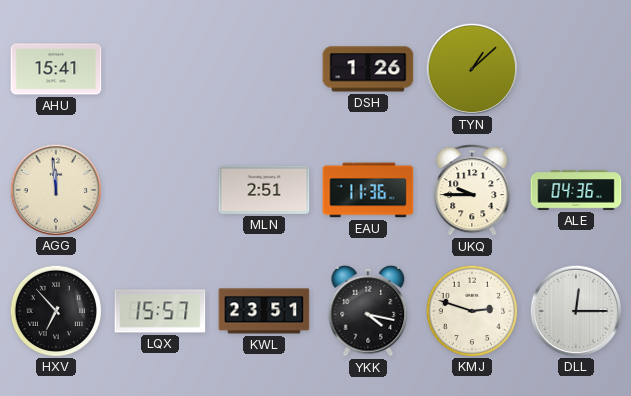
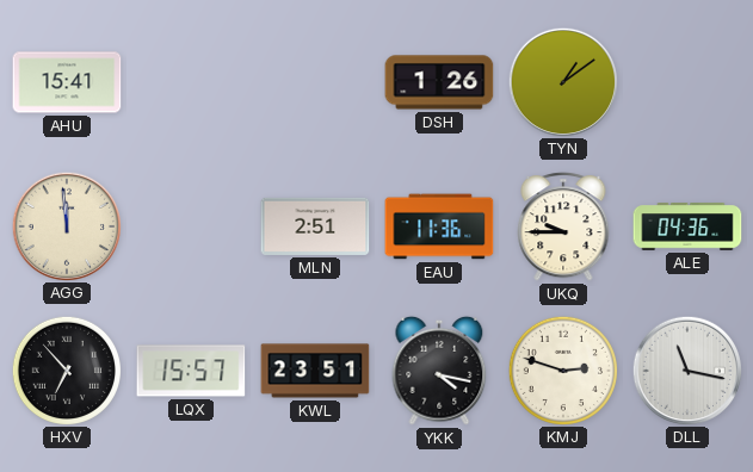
TYN: 1:08 -> 1:09 (562, 81)
DLL: 12:15 -> 11:17 (686, 369)
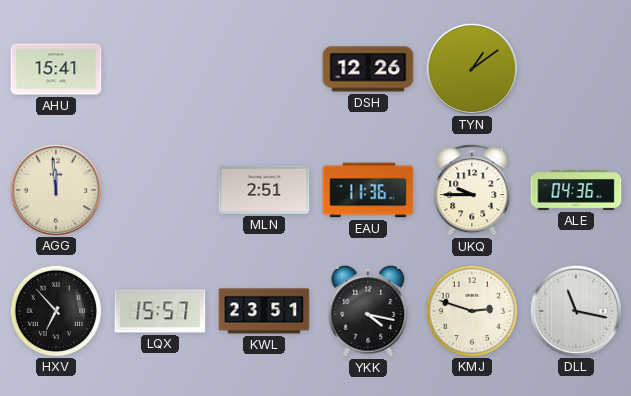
DSH: 1:26 -> 12:26 (368, 69)
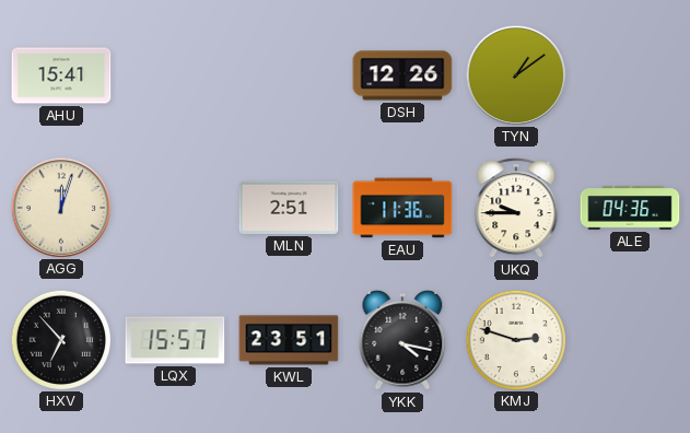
AGG: 11:59 -> 12:03 (60, 207)
DLL: 11:17 -> none (575, 310)
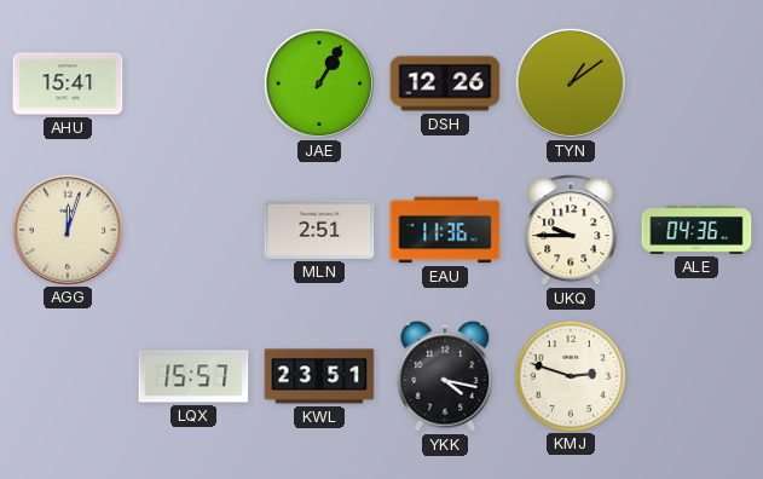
JAE: none -> 1:05 (318, 82)
HXV: 6:53 -> none (60, 339)
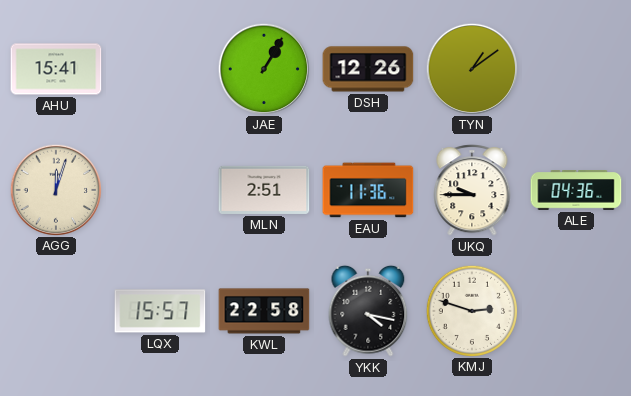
KWL: 23:51 -> 22:58 (264, 311)
